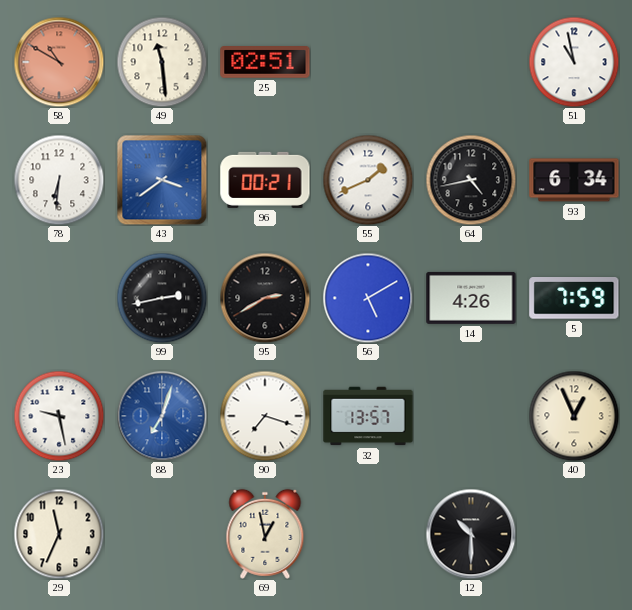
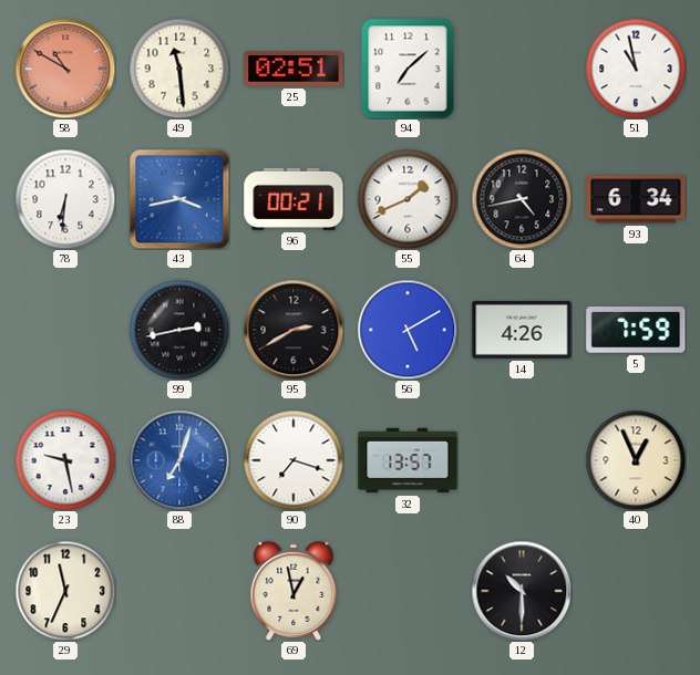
94: none -> 7:08 (408, 69)
43: 3:39 -> 3:43 (179, 199)
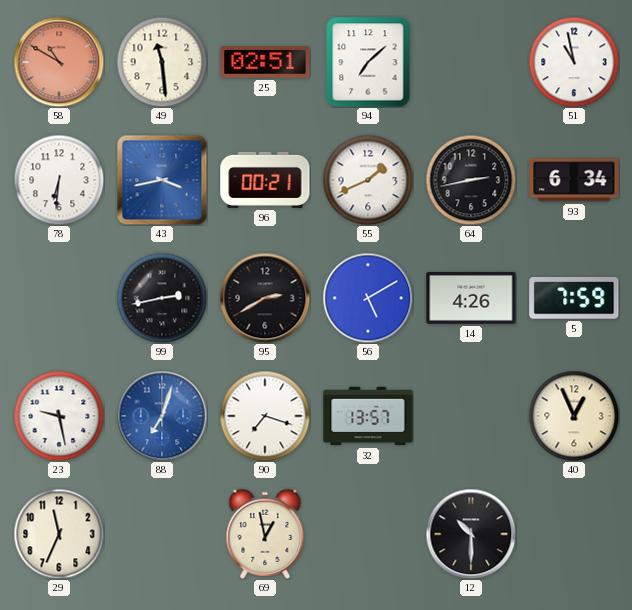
64: 4:43 -> 2:43 (471, 180)
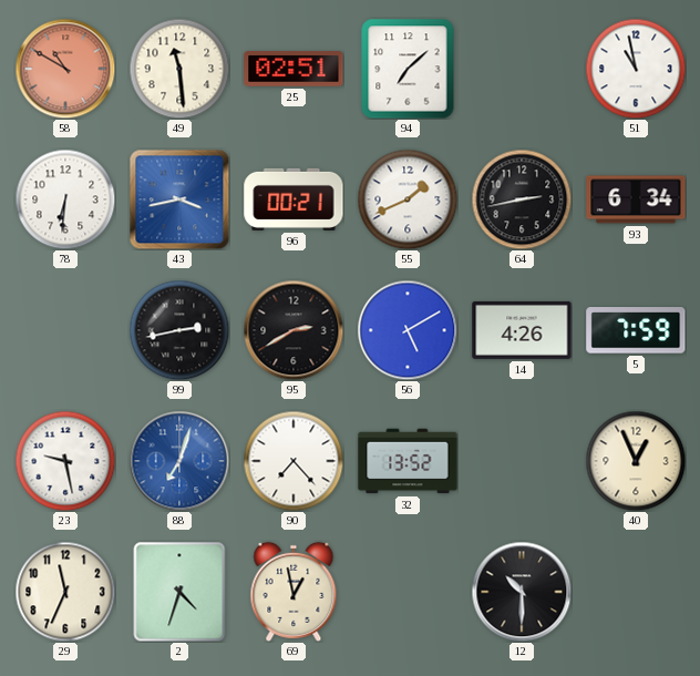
90: 7:18 -> 7:23 (294, 461)
32: 13:57 -> 13:52 (408, 461)
2: none -> 4:33 (179, 592)
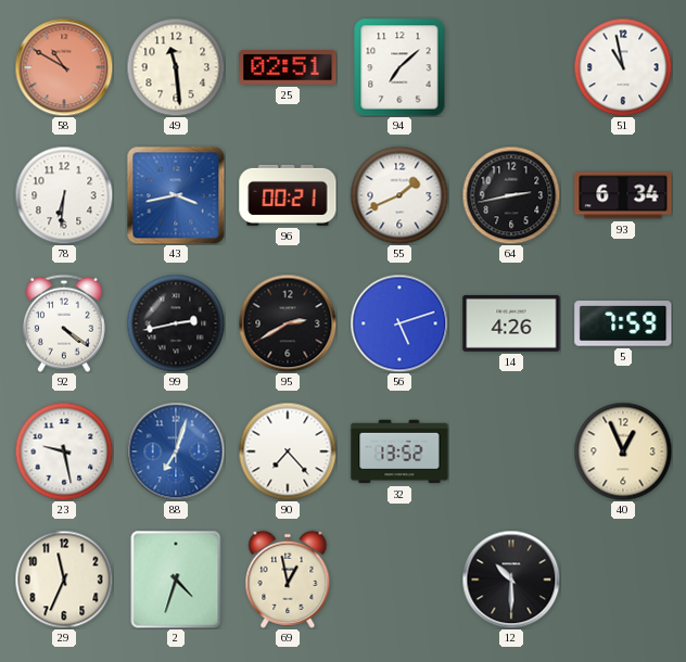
92: none -> 4:21 (64, 323)
56: 5:10 -> 5:12 (399, 323)
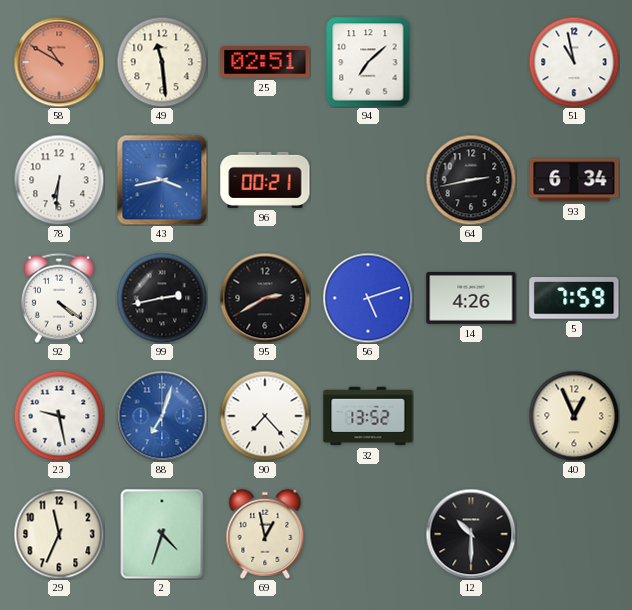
55: 1:41 -> none (399, 195)
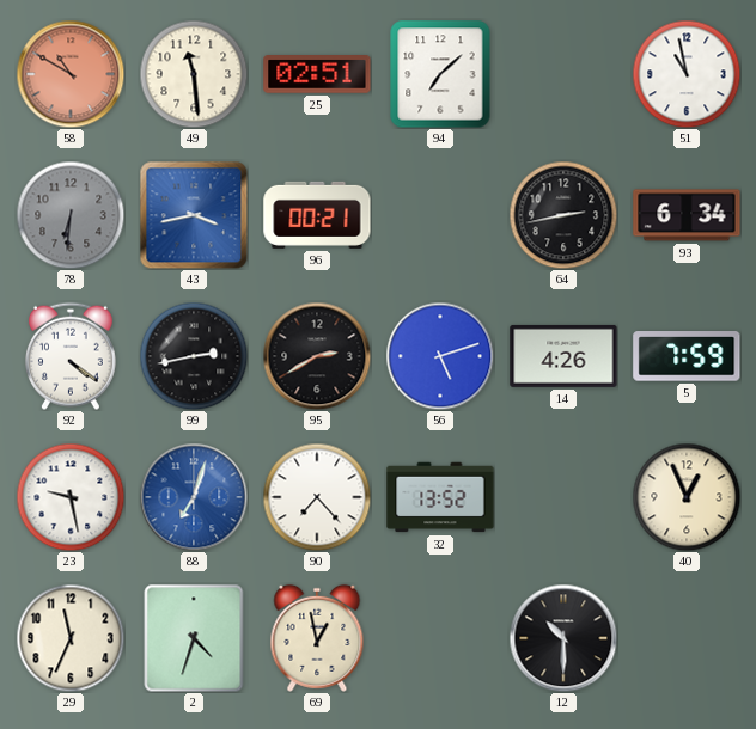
78 dial: white -> grey (71, 215)
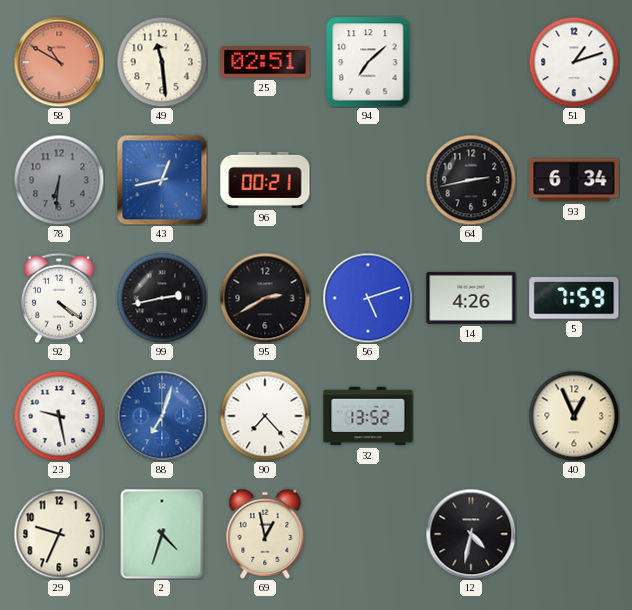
51: 10:58 -> 1:12 (574, 62)
43: 3:43 -> 12:43 (162, 180)
29: 11:34 -> 9:34 (59, 534)
12: 10:30 -> 4:32 (471, 534)
